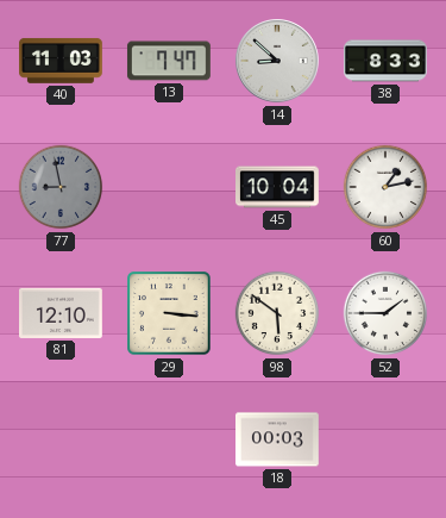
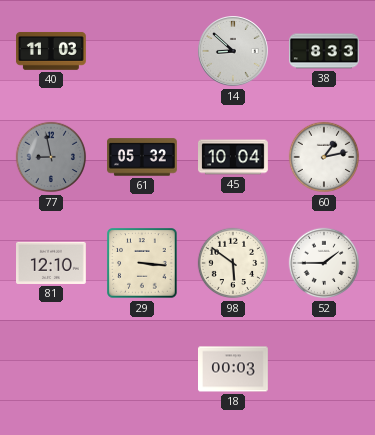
13: 7:47 -> none (169, 61)
61: none -> 05:32 (143, 157)
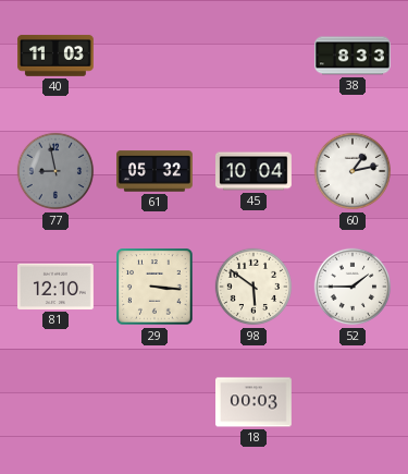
14: 8:52 -> none (233, 51)
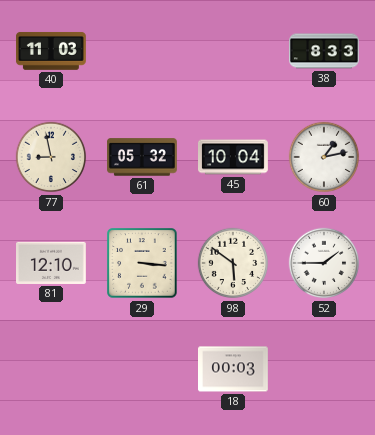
77 dial: grey -> cream (51, 157)
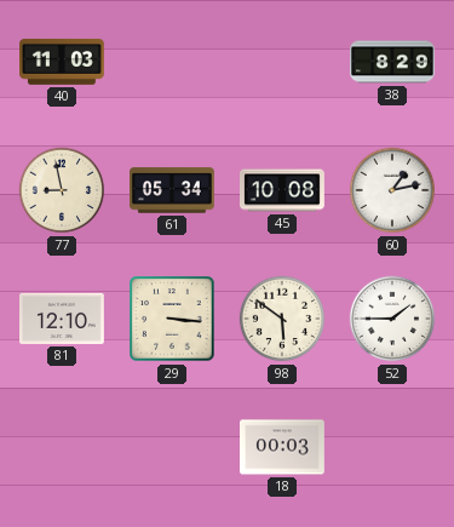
38: 8:33 -> 8:29 (393, 62)
61: 05:32 -> 05:34 (173, 190)
45: 10:04 -> 10:08 (283, 190)
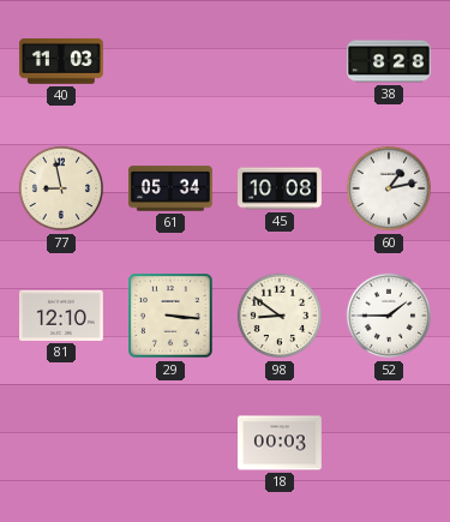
38: 8:29 -> 8:28 (390, 61)
98: 5:51 -> 8:51 (280, 316)
